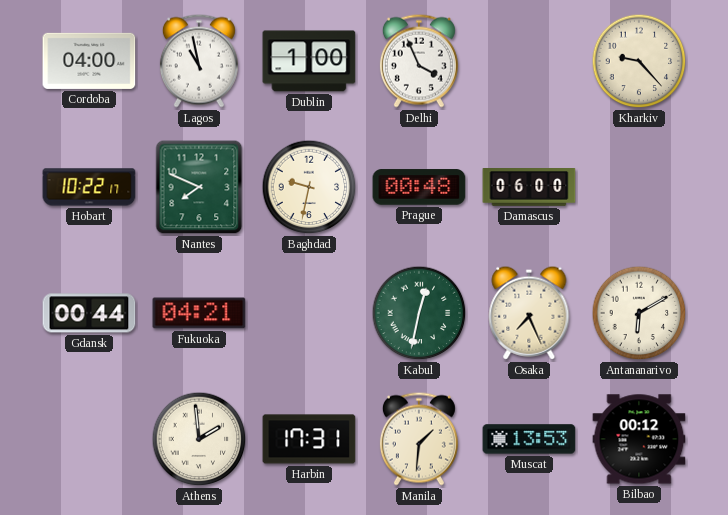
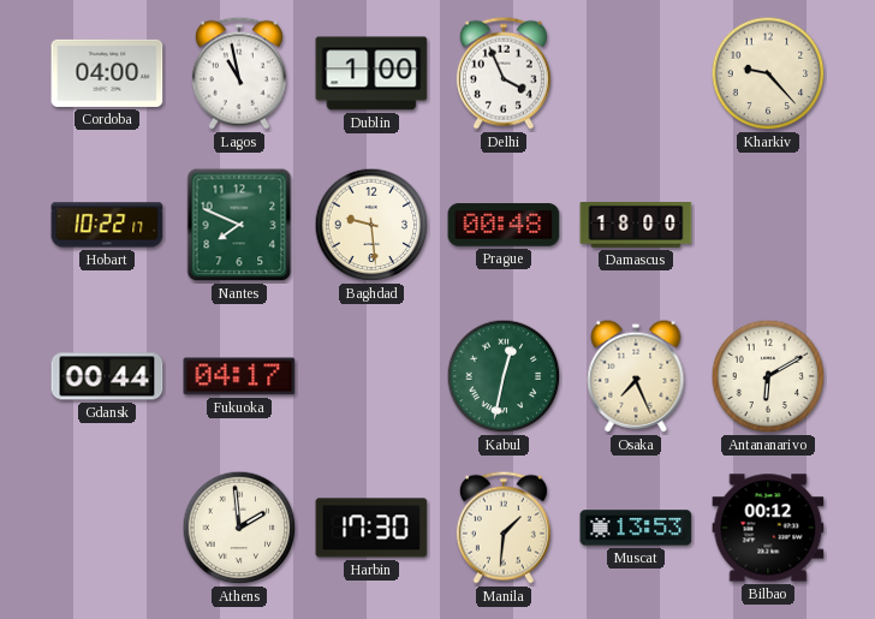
Baghdad: 9:32 -> 9:29 (371, 225)
Damascus: 06:00 -> 18:00 (636, 226)
Fukuoka: 04:21 -> 04:17 (239, 376)
Harbin: 17:31 -> 17:30 (371, 528)
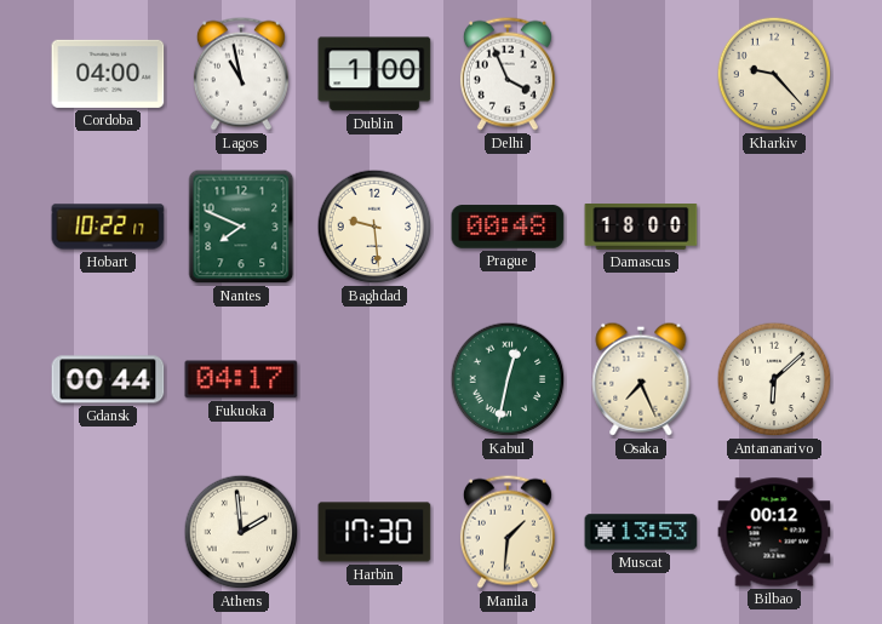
Antananarivo: 6:10 -> 6:08 (774, 379)
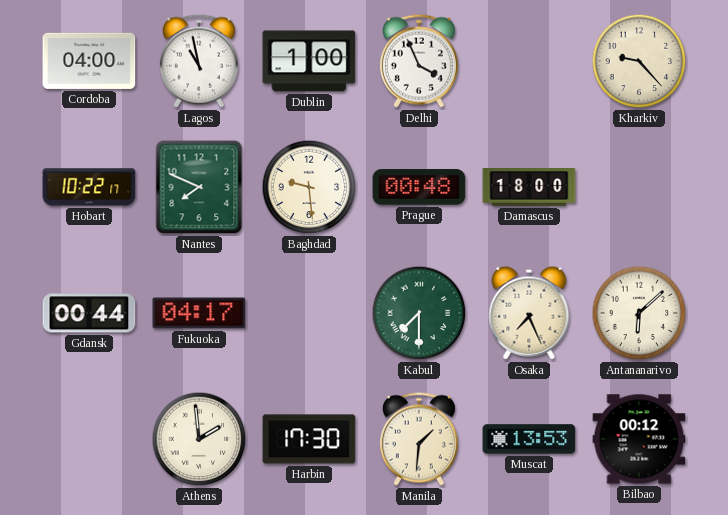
Kabul: 12:32 -> 7:30 (419, 313)
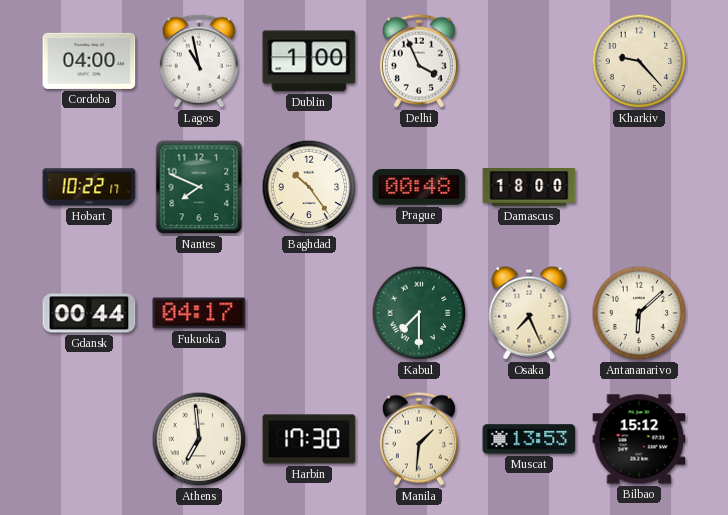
Baghdad: 9:29 -> 10:24 (309, 187)
Athens: 1:59 -> 6:59 (199, 439)
Bilbao: 00:12 -> 15:12 (639, 439)
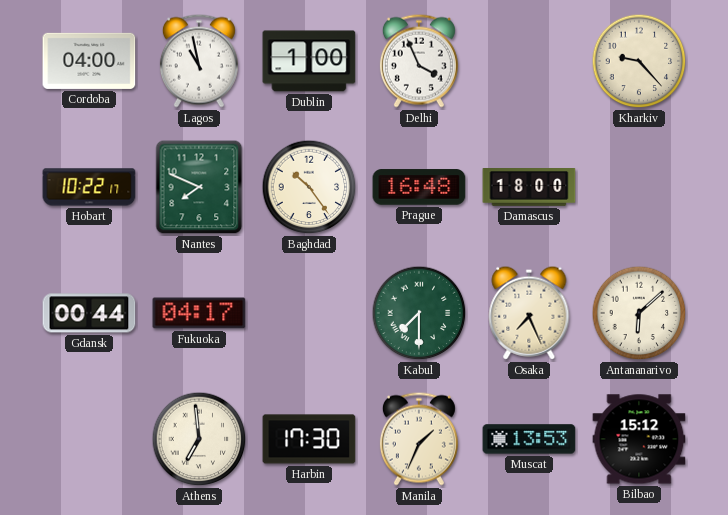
Prague: 00:48 -> 16:48 (419, 187)
Manila: 1:31 -> 1:34 (419, 439)
